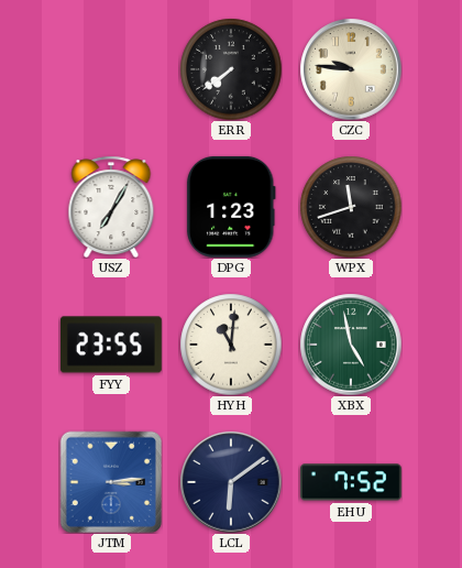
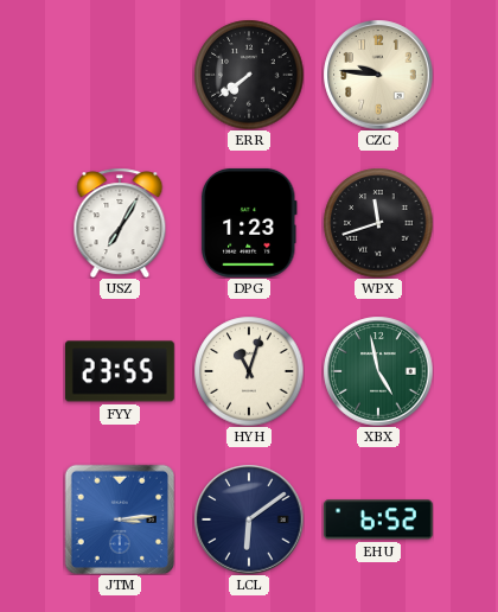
HYH: 11:01 -> 11:03 (249, 371)
EHU: 7:52 -> 6:52 (378, 519)
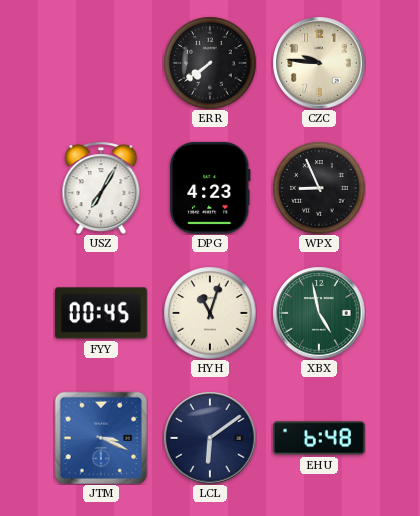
DPG: 1:23 -> 4:23 (210, 188)
WPX: 11:42 -> 8:56 (319, 188)
FYY: 23:55 -> 00:45 (101, 313)
JTM: 3:14 -> 3:19 (101, 438)
EHU: 6:52 -> 6:48 (319, 438)
